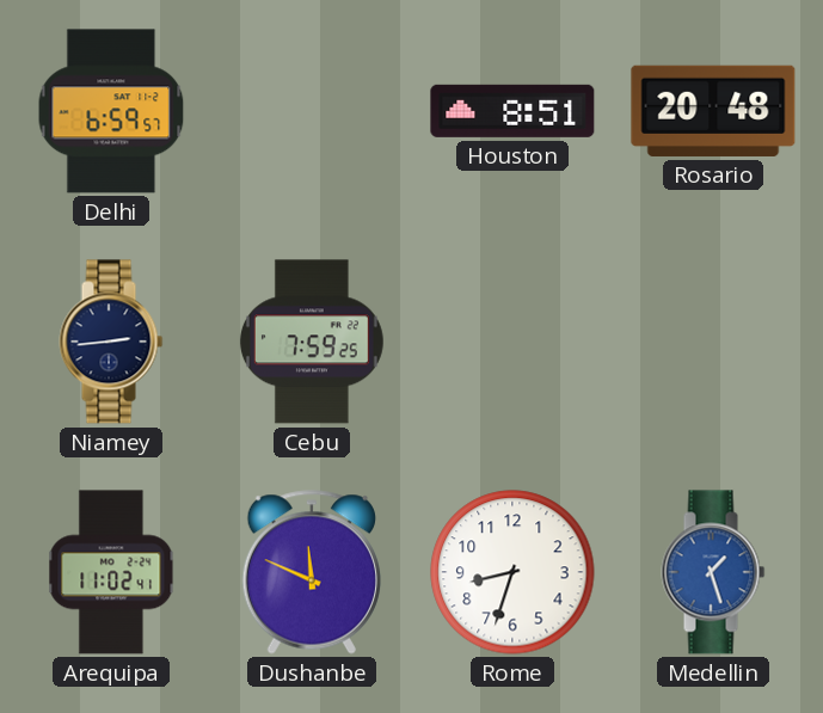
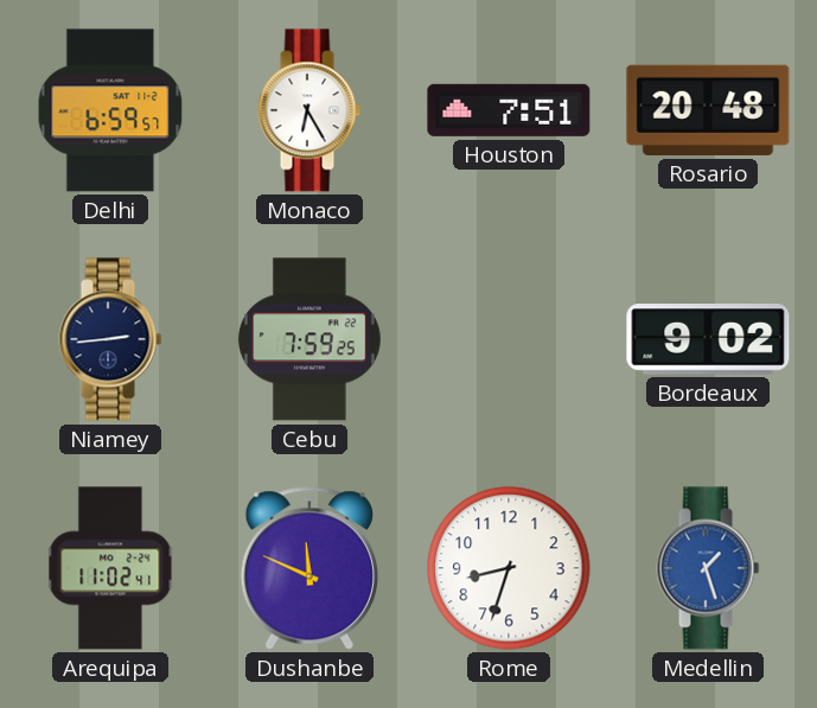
Monaco: none -> 6:25 (309, 110)
Houston: 8:51 -> 7:51 (509, 110)
Bordeaux: none -> 9:02 (708, 339)
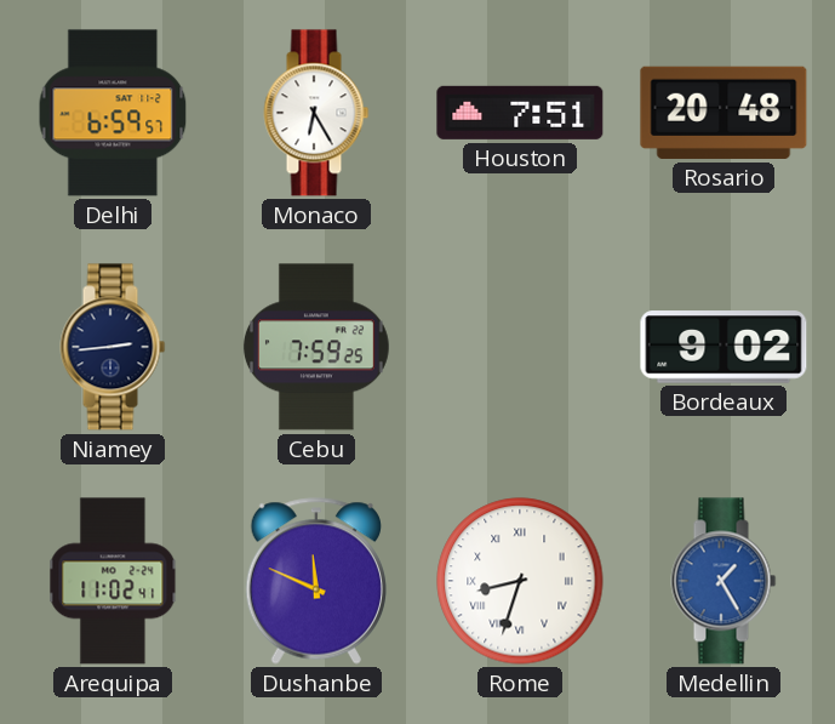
Rome numerals: Arabic -> Roman (520, 581)
Medellin: 1:27 -> 1:25 (724, 581)
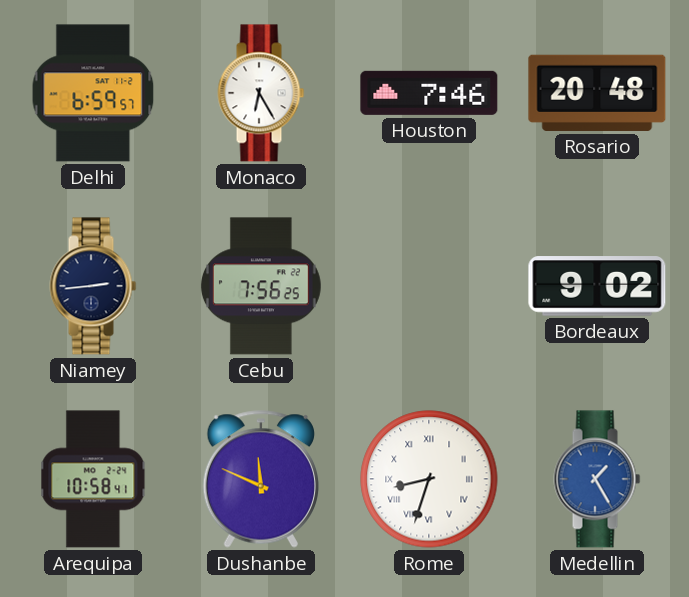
Houston: 7:51 -> 7:46 (429, 93)
Cebu: 7:59 -> 7:56 (261, 286)
Arequipa: 11:02 -> 10:58 (93, 479)
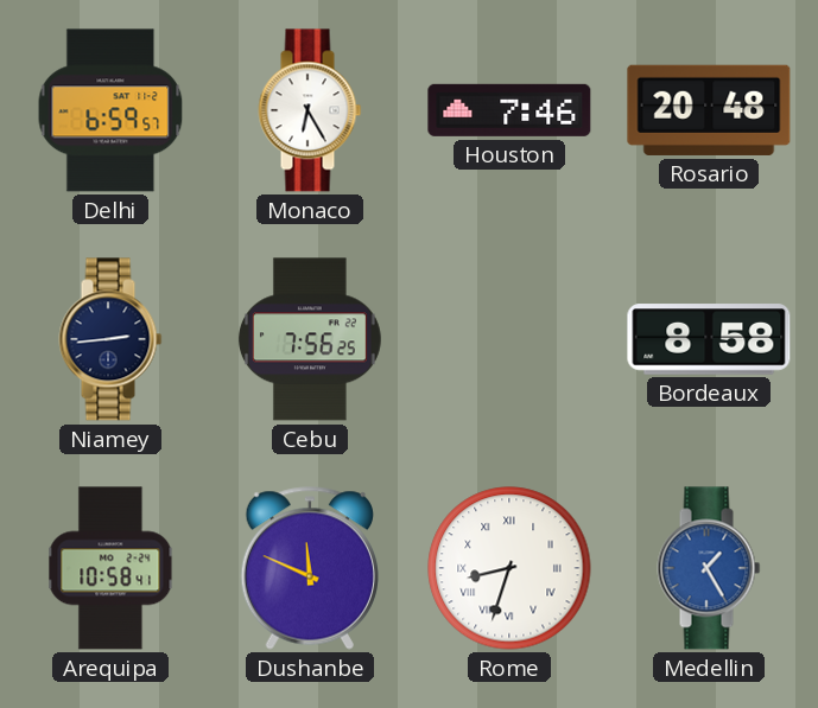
Bordeaux: 9:02 -> 8:58 (709, 339)
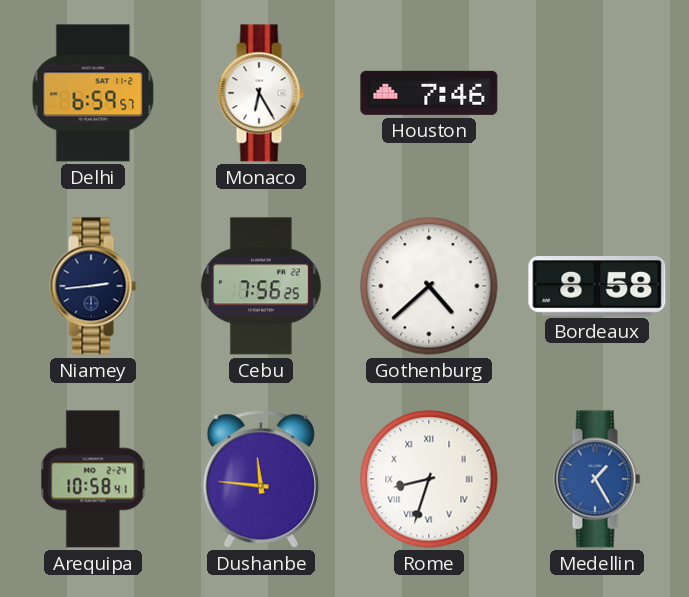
Rosario: 20:48 -> none (709, 110)
Gothenburg: none -> 4:38 (429, 286)
Dushanbe: 11:49 -> 11:46 (261, 479)
